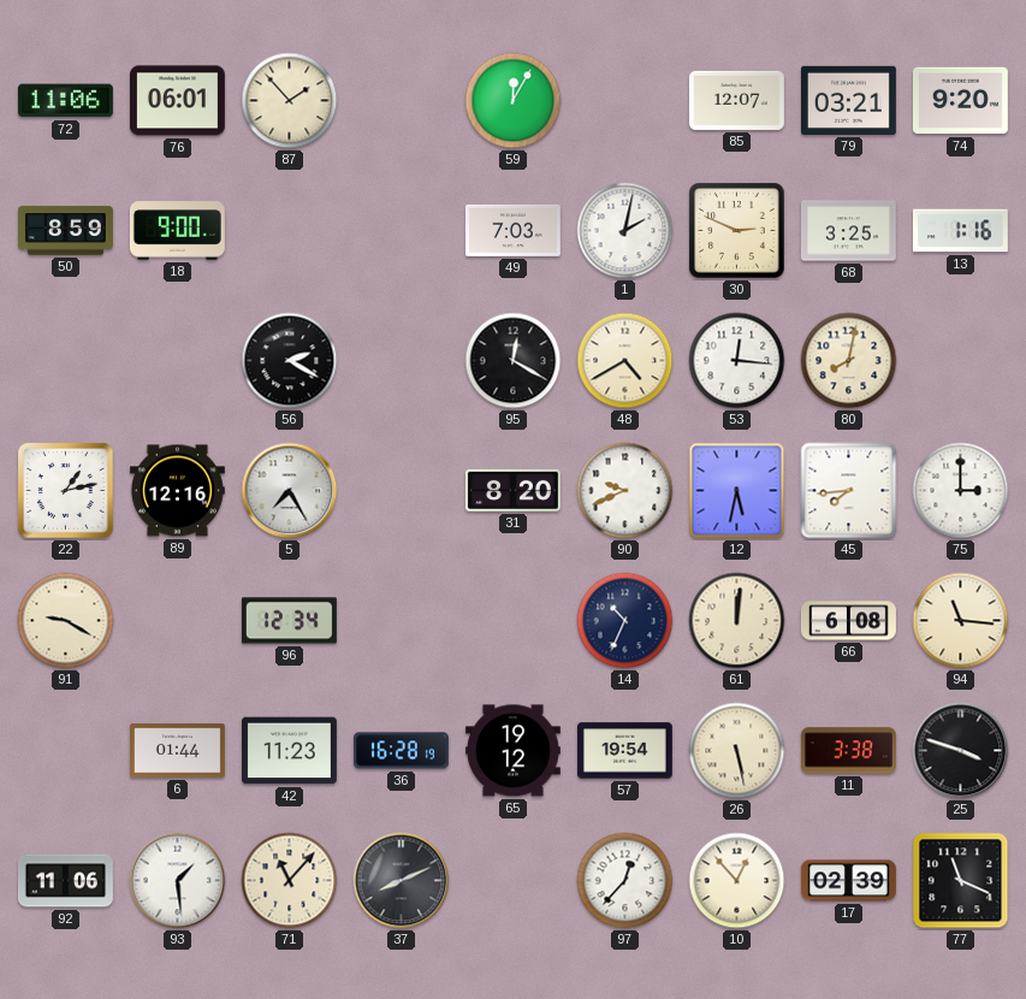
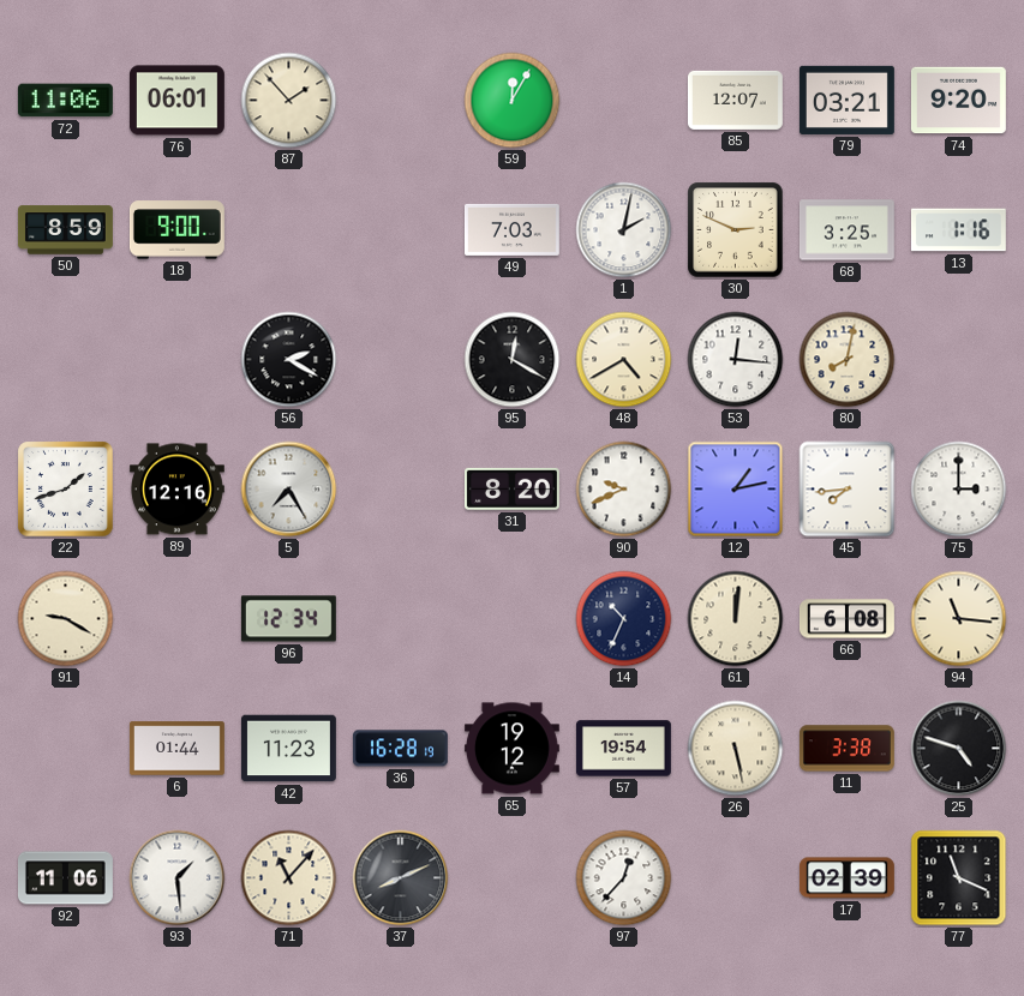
22: 1:13 -> 1:42 (66, 490)
12: 5:32 -> 1:13 (736, 490)
25: 3:48 -> 4:48 (959, 749)
10: 12:53 -> none (737, 881)
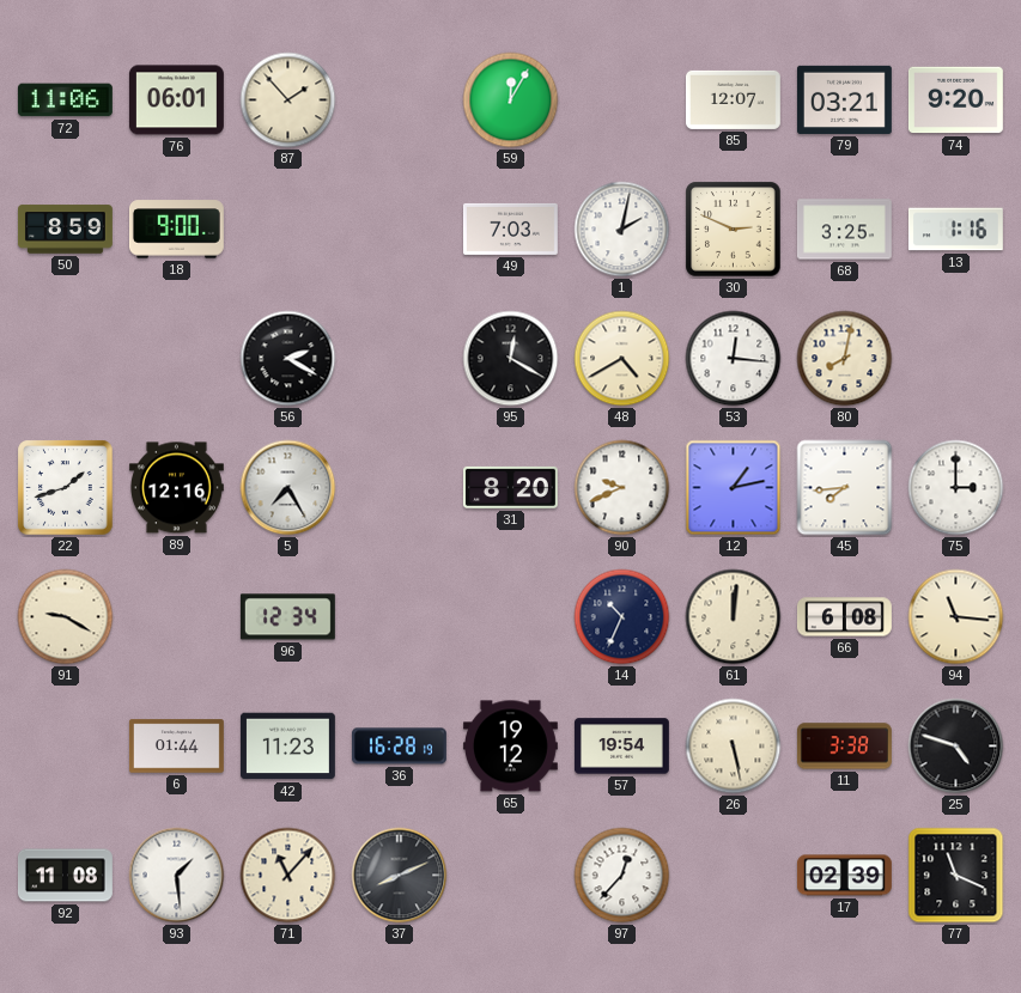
92: 11:06 -> 11:08 (66, 876)
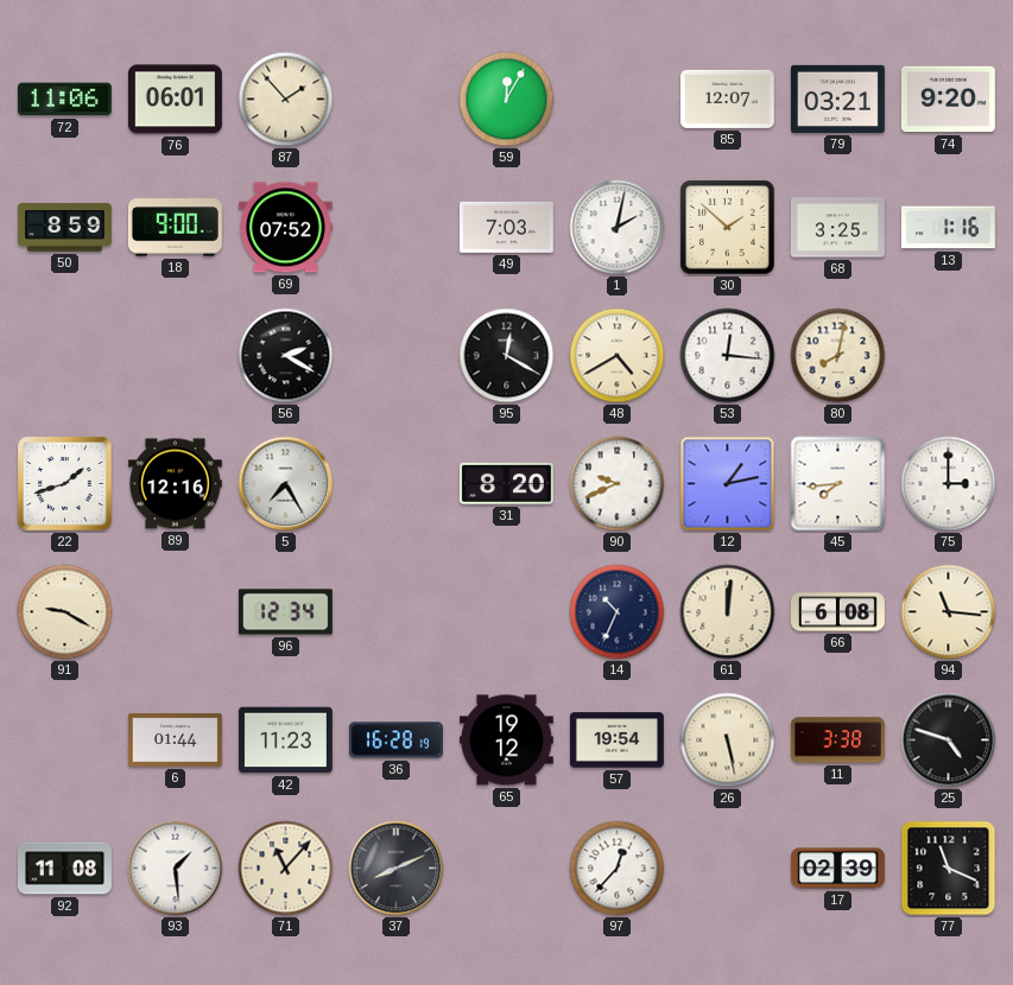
69: none -> 07:52 (285, 228)
30: 2:49 -> 1:52 (728, 228)
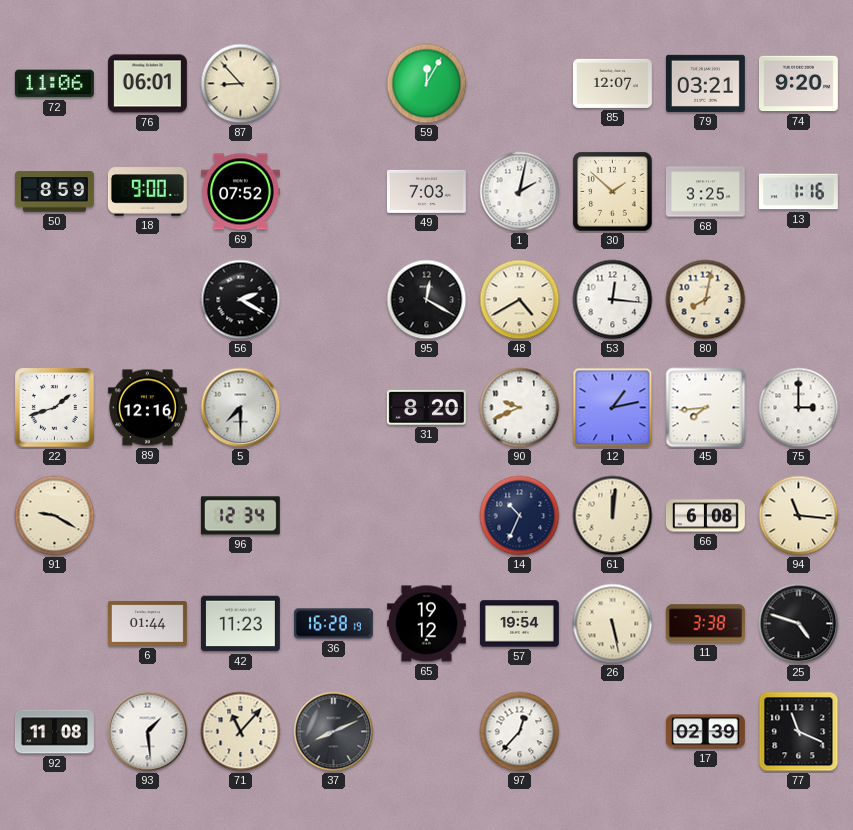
87: 1:53 -> 8:53 (241, 84)
5: 7:25 -> 7:30 (241, 408)
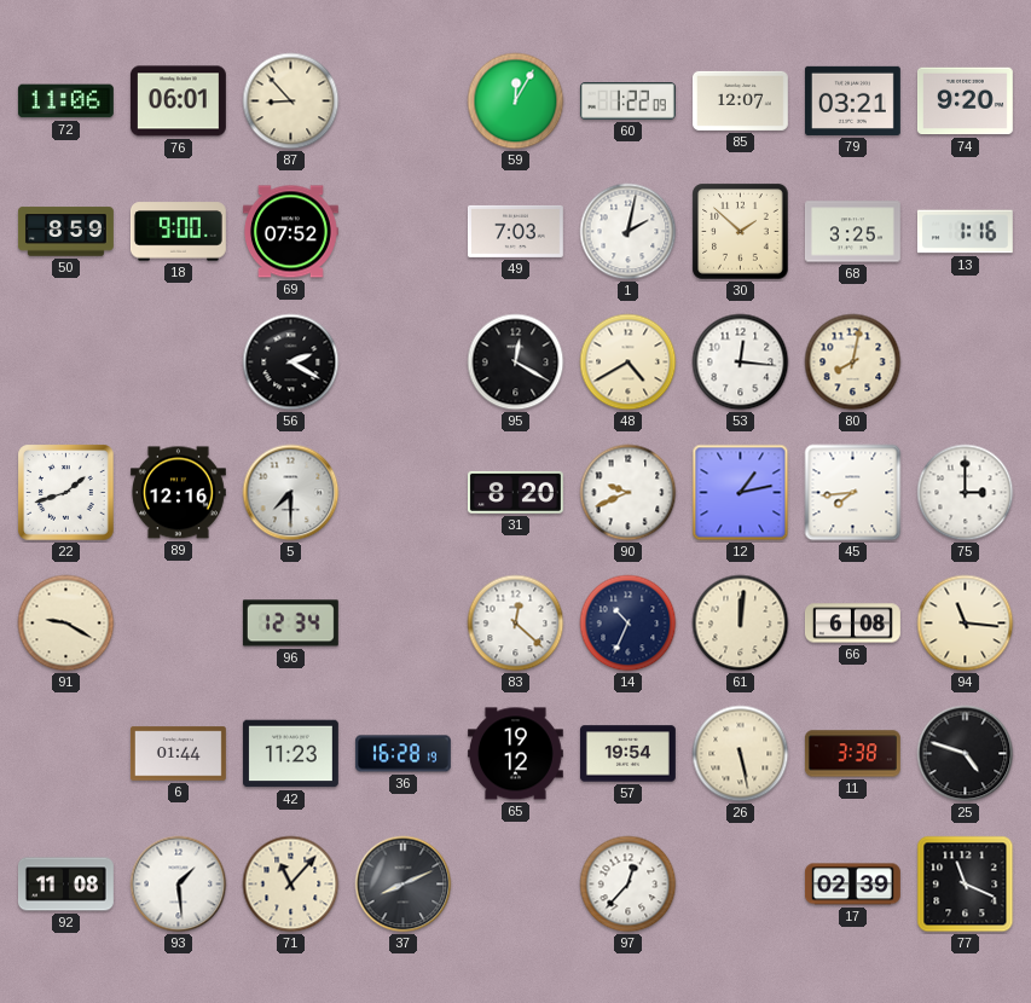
60: none -> 1:22 (627, 102)
83: none -> 12:22 (516, 624)
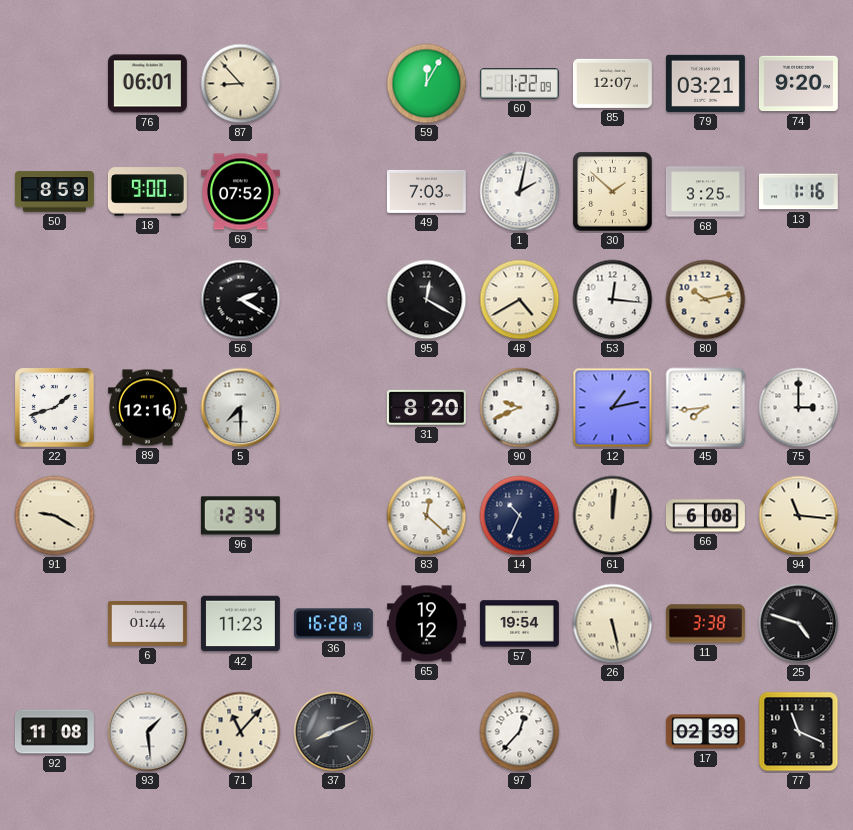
72: 11:06 -> none (65, 102)
80: 8:02 -> 10:13 (706, 300)
